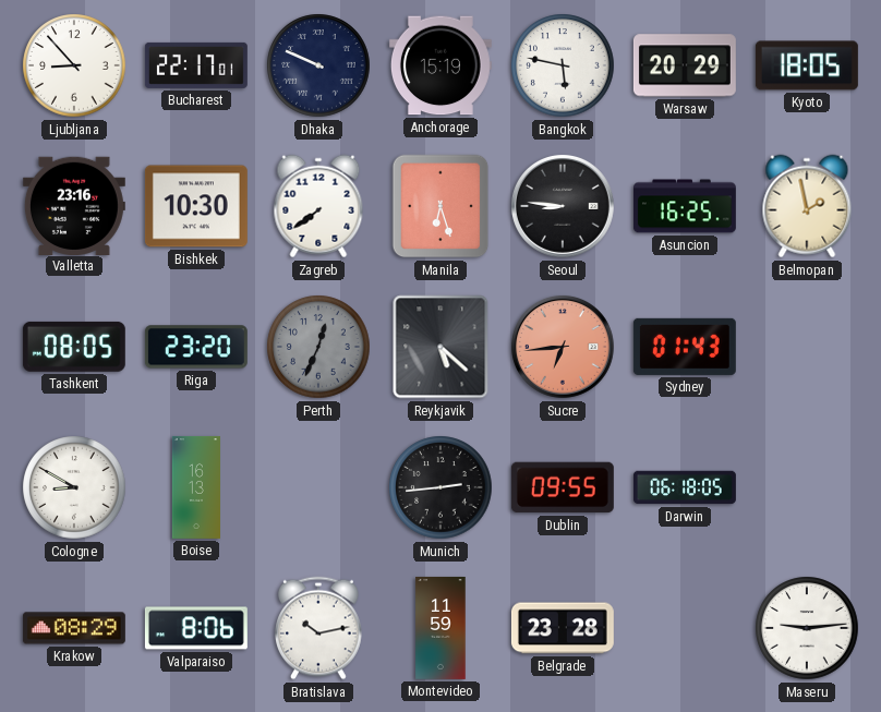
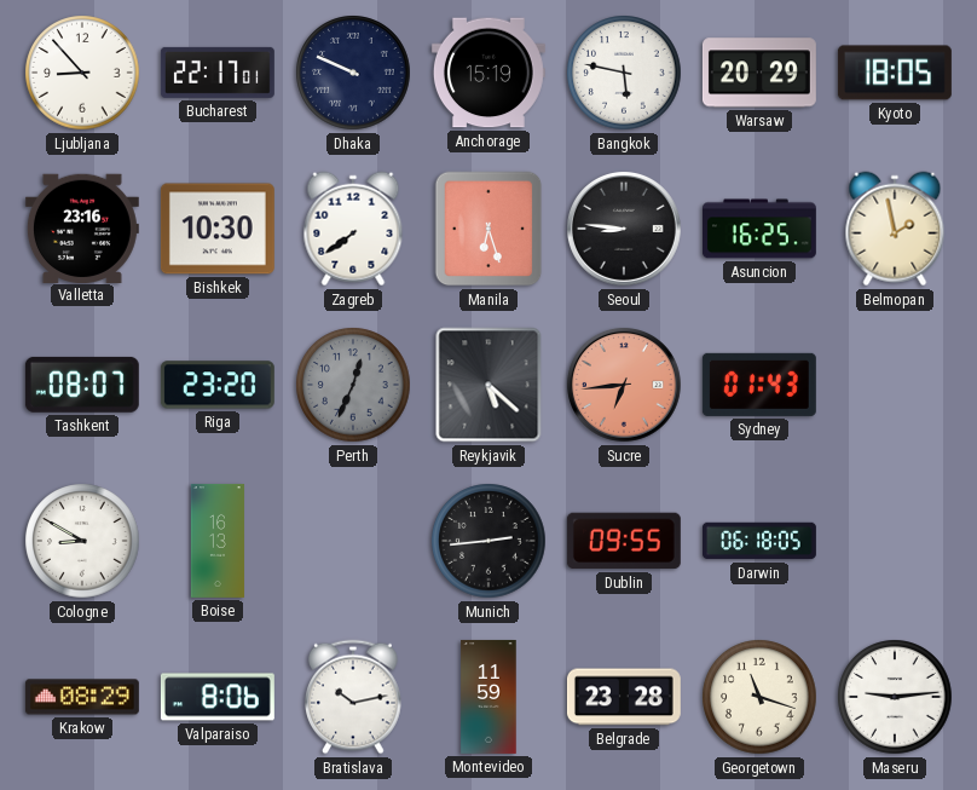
Tashkent: 08:05 -> 08:07 (82, 385)
Georgetown: none -> 11:18 (759, 697)
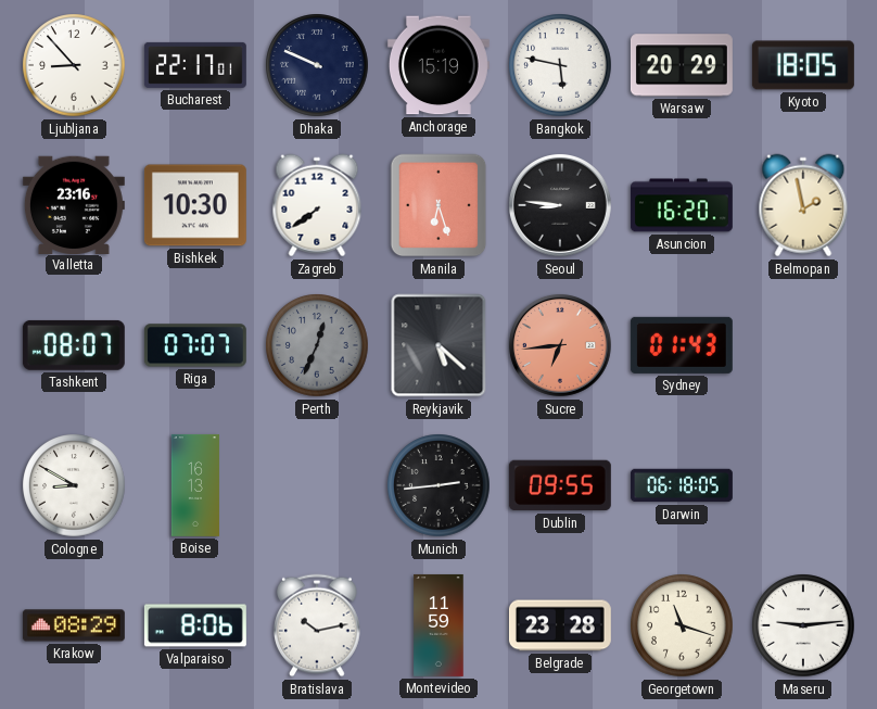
Asuncion: 16:25 -> 16:20 (682, 205)
Riga: 23:20 -> 07:07 (195, 345)
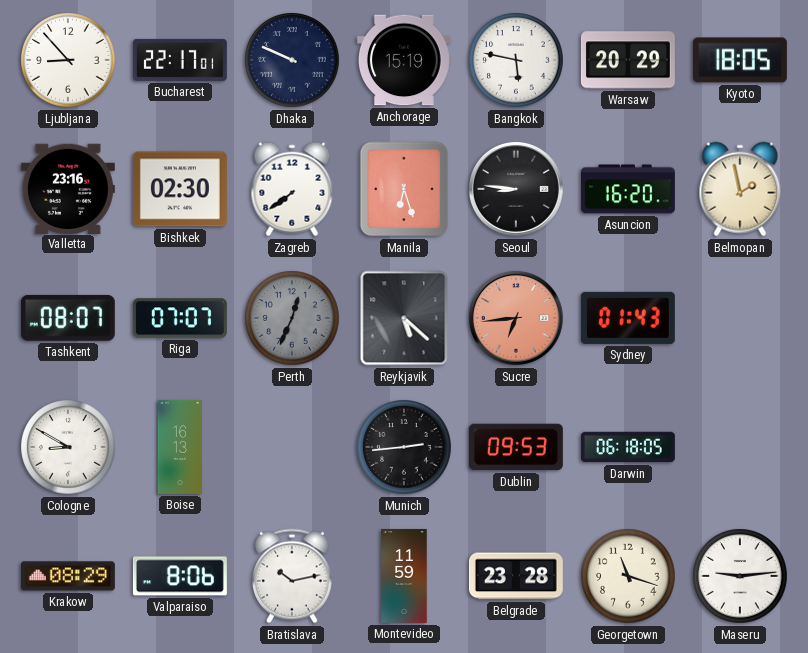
Bishkek: 10:30 -> 02:30 (180, 189)
Dublin: 09:55 -> 09:53 (516, 447)
